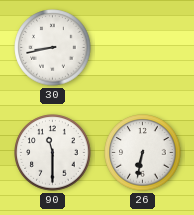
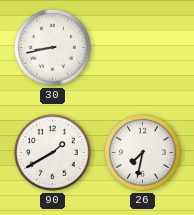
90: 11:30 -> 1:40 (53, 153)
26: 6:32 -> 7:32 (143, 153)
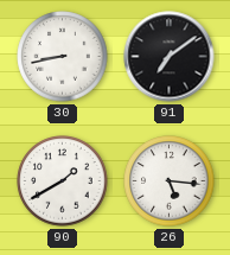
91: none -> 7:09 (170, 57)
26: 7:32 -> 5:16 (170, 181)
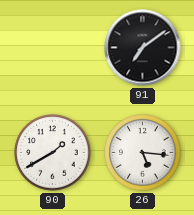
30: 8:43 -> none (63, 57)
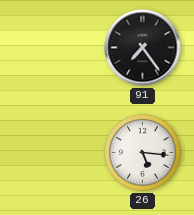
91: 7:09 -> 7:24 (143, 48)
90: 1:40 -> none (53, 153)
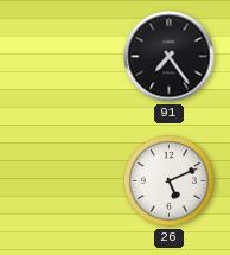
26: 5:16 -> 5:11 (170, 181)
